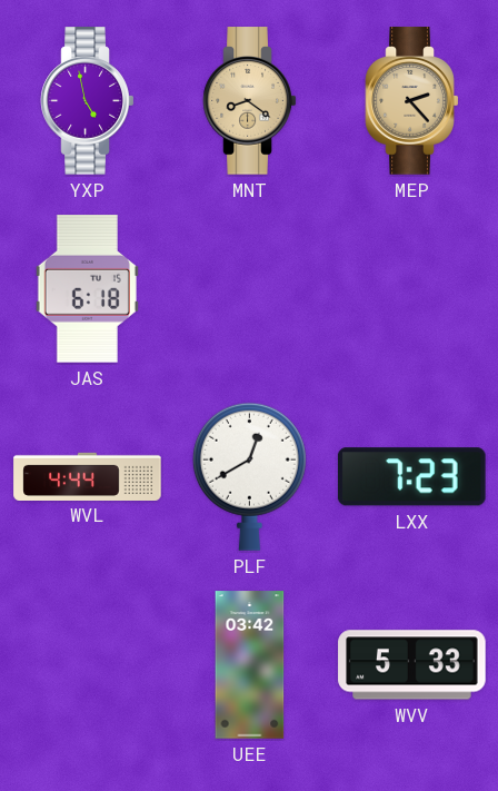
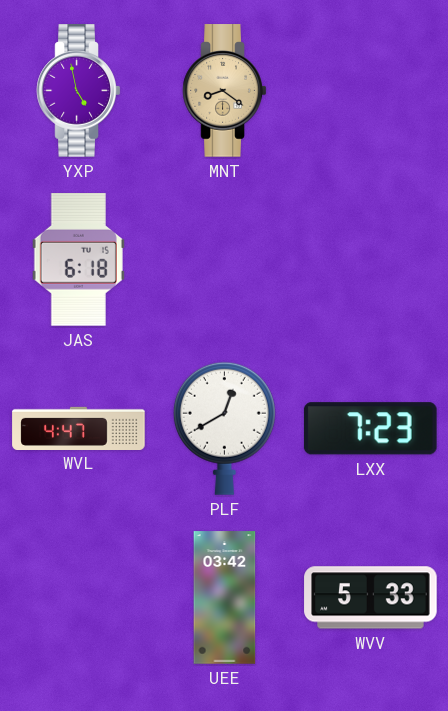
MEP: 2:23 -> none (412, 101)
WVL: 4:44 -> 4:47 (79, 428)
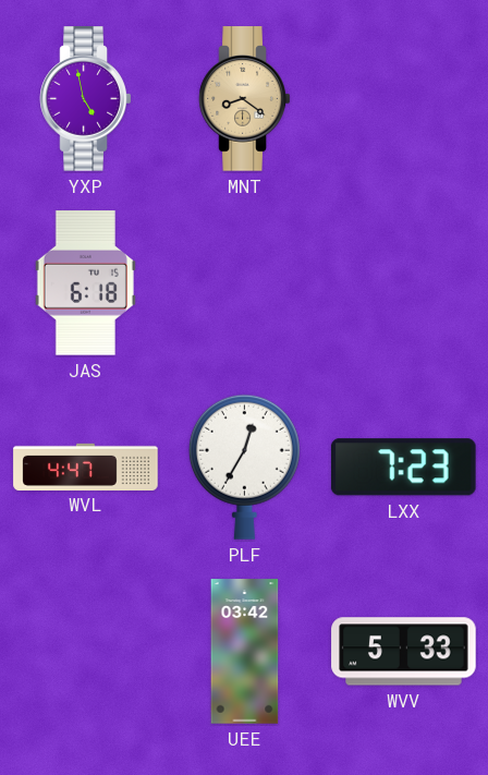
PLF: 12:40 -> 12:35 (244, 467)
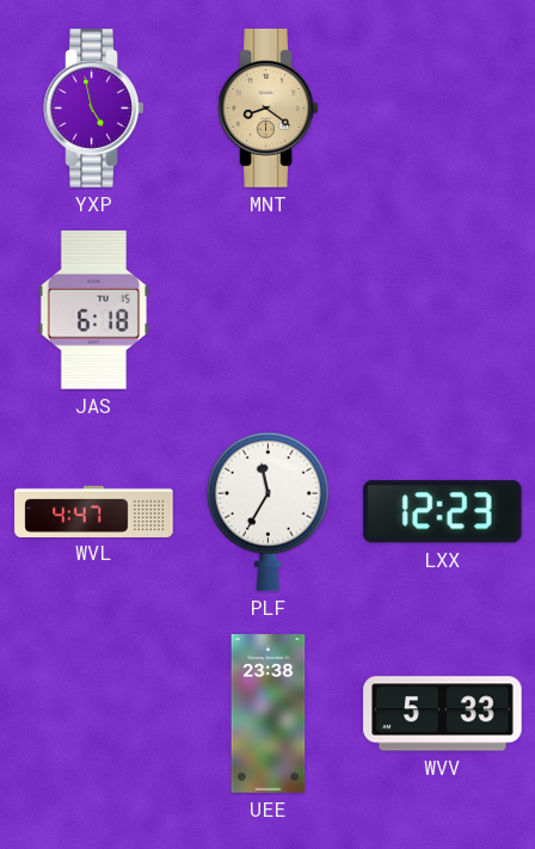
PLF: 12:35 -> 11:35 (267, 511)
LXX: 7:23 -> 12:23 (442, 512)
UEE: 03:42 -> 23:38 (269, 714)
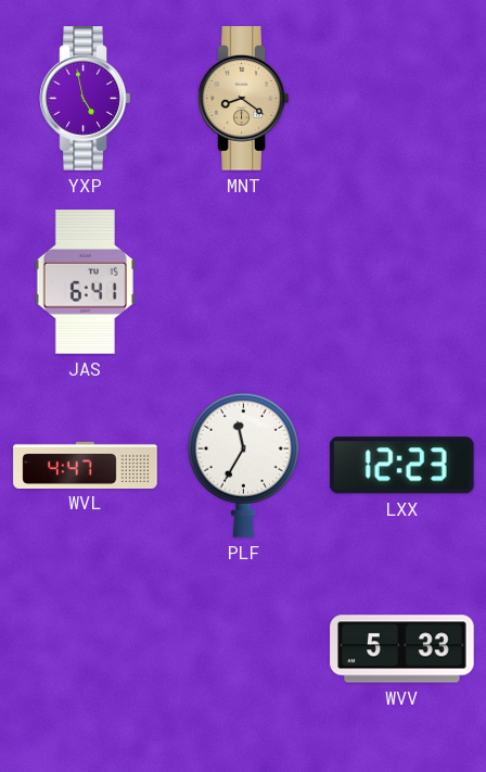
JAS: 6:18 -> 6:41 (85, 282)
UEE: 23:38 -> none (269, 714)
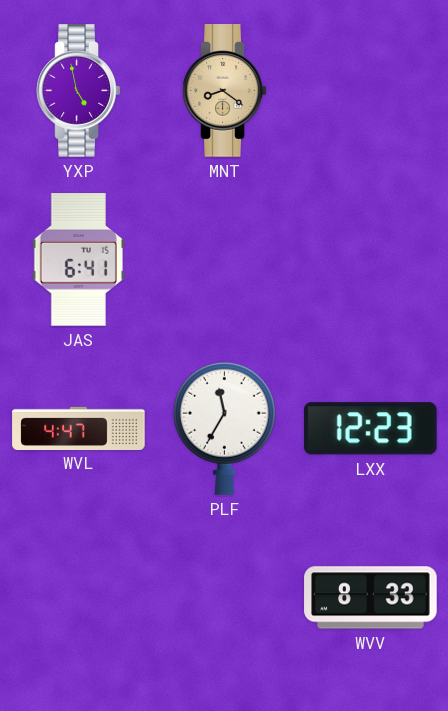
WVV: 5:33 -> 8:33 (371, 598)
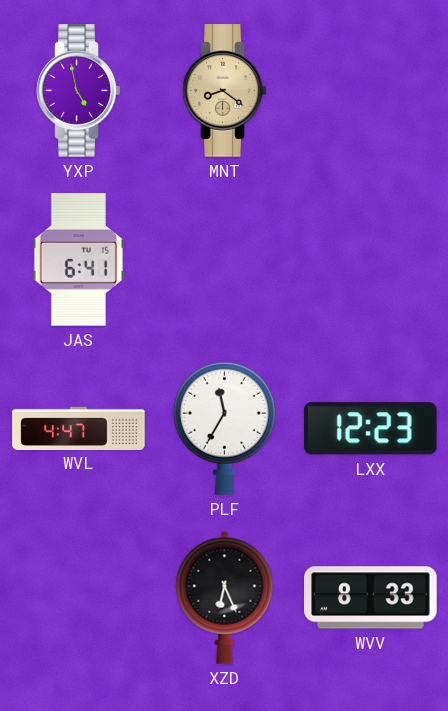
XZD: none -> 6:26 (225, 597)
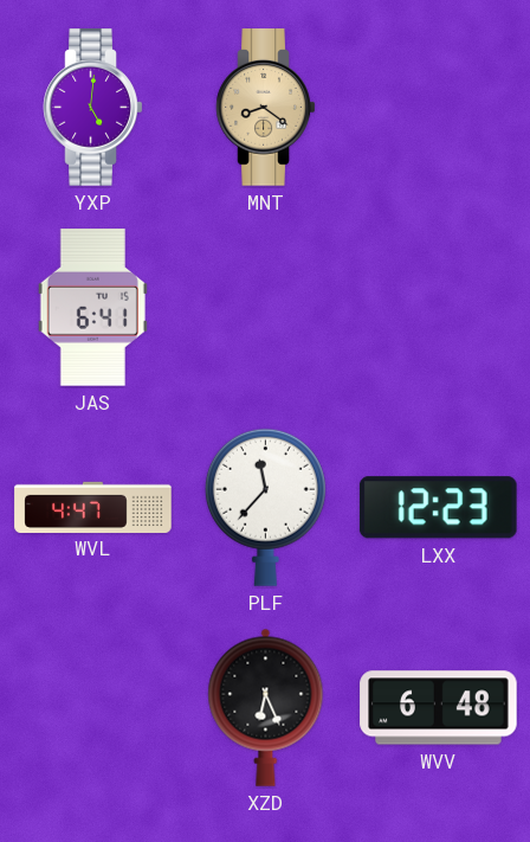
YXP: 4:58 -> 5:01 (93, 108)
PLF: 11:35 -> 11:37 (265, 507)
WVV: 8:33 -> 6:48 (439, 708)
